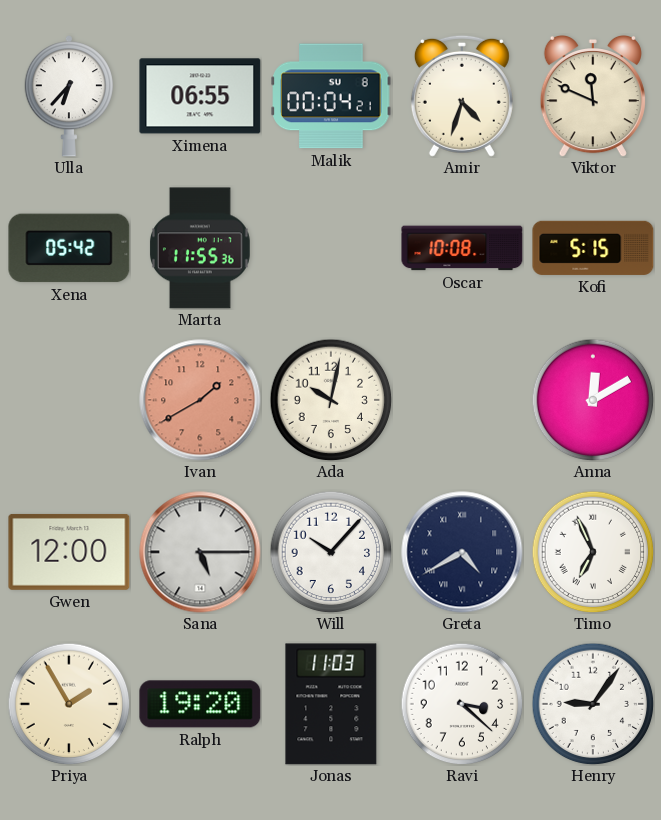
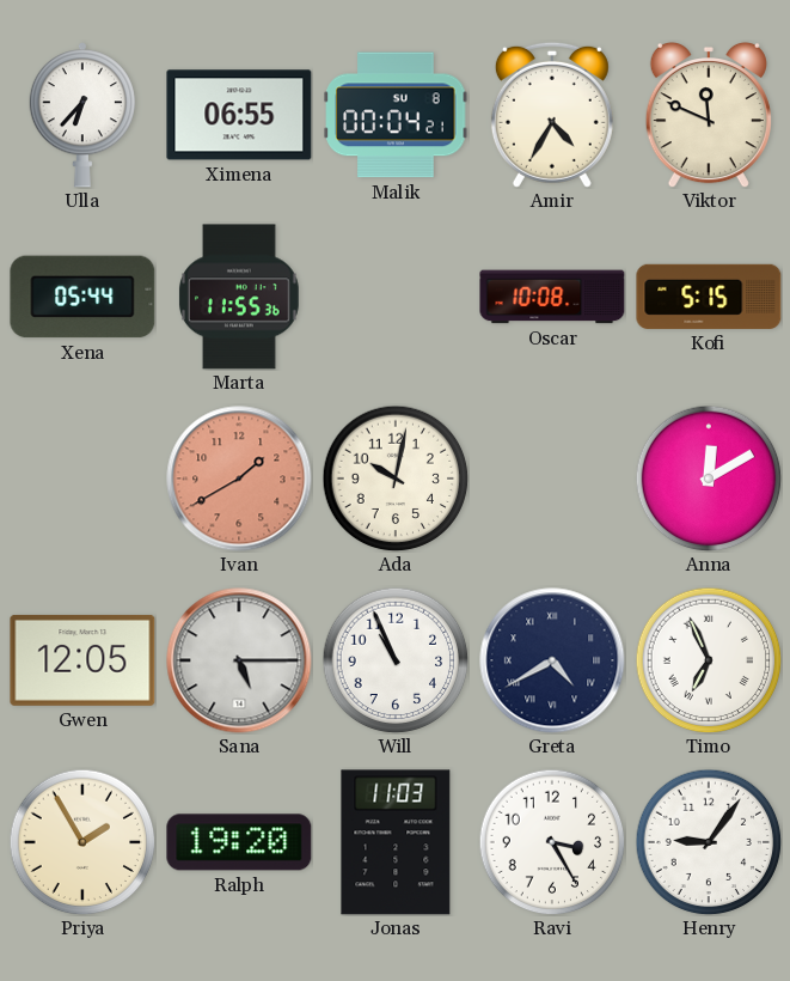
Amir: 4:33 -> 4:35 (552, 115)
Xena: 05:42 -> 05:44 (82, 297)
Gwen: 12:00 -> 12:05 (82, 660)
Will: 10:07 -> 10:56 (396, 660)
Ravi: 3:22 -> 3:25 (552, 842)
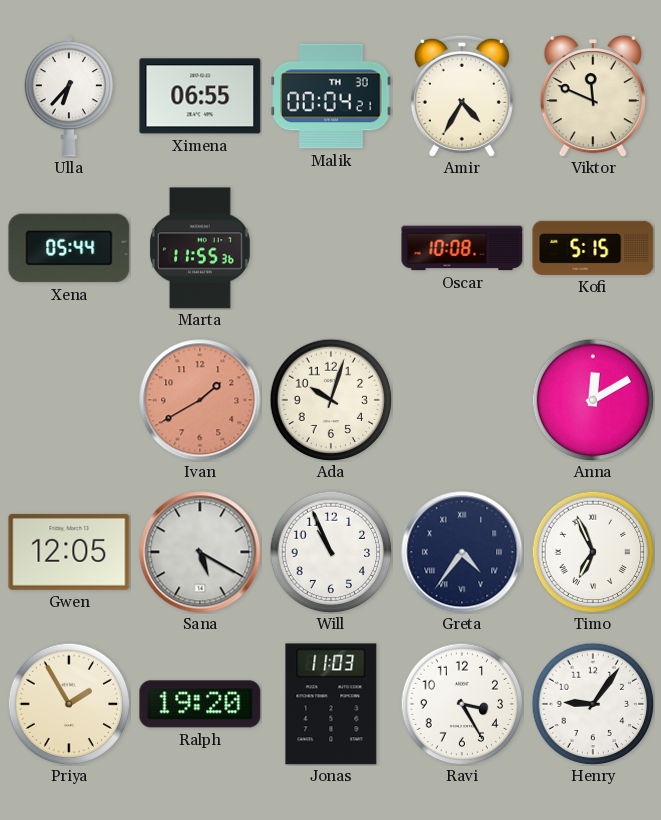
Malik date: SU 8 -> TH 30 (331, 96)
Ada: 10:02 -> 10:03 (331, 400)
Sana: 5:15 -> 5:20 (200, 552)
Greta: 4:40 -> 4:36 (462, 552)
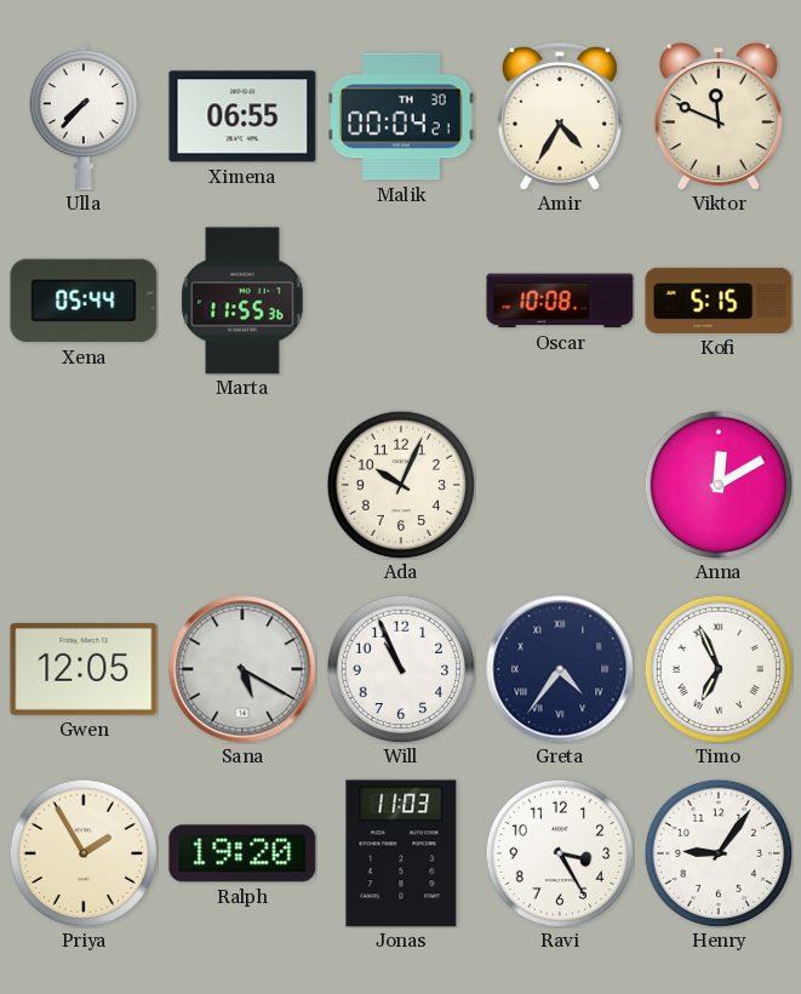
Ulla: 6:37 -> 7:37 (82, 116)
Ivan: 1:40 -> none (200, 400)
Ada: 10:03 -> 10:04 (401, 485)
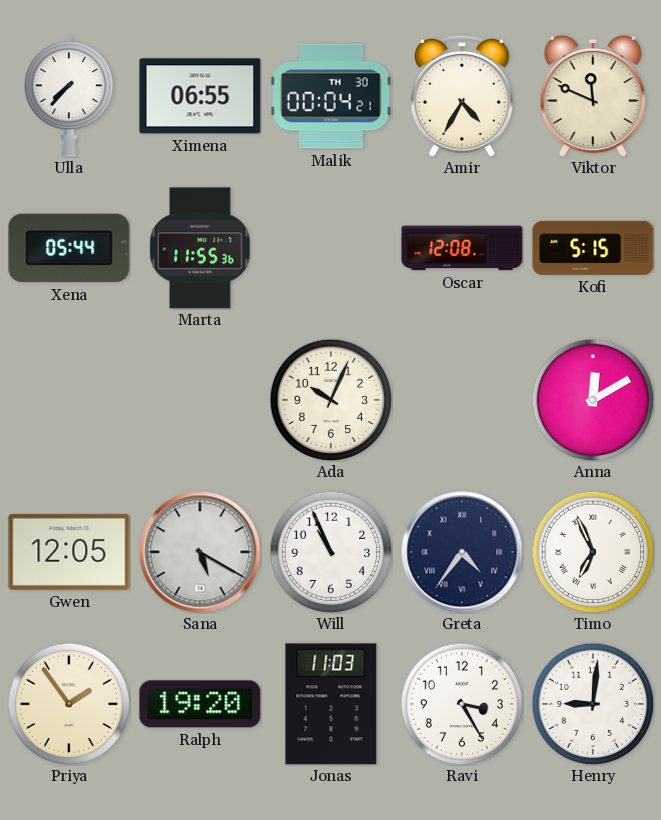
Oscar: 10:08 -> 12:08 (462, 248)
Priya: 1:55 -> 1:54 (69, 704)
Henry: 9:06 -> 9:01 (593, 704)
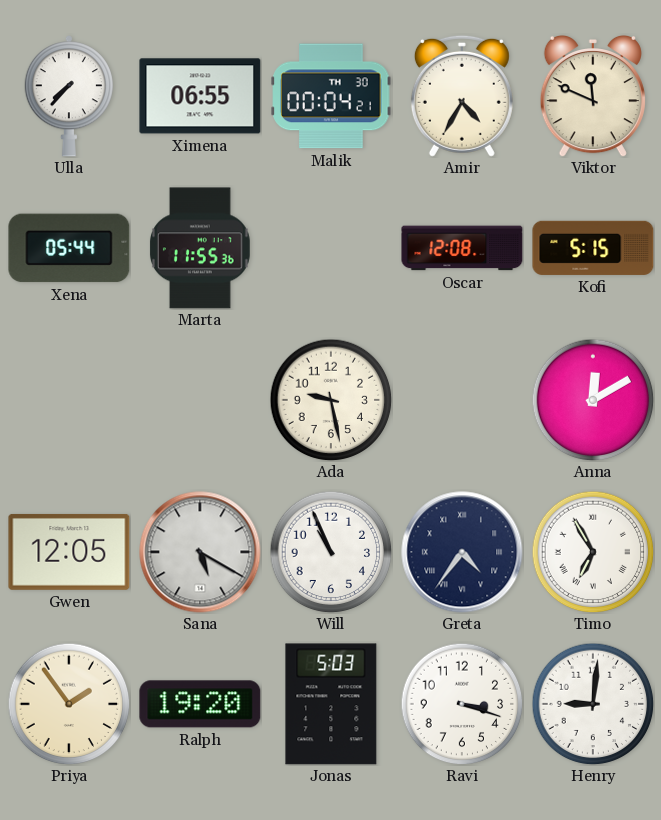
Ada: 10:04 -> 9:28 (331, 400)
Timo: 6:56 -> 6:55 (593, 552)
Jonas: 11:03 -> 5:03 (331, 704)
Ravi: 3:25 -> 3:18 (462, 704)
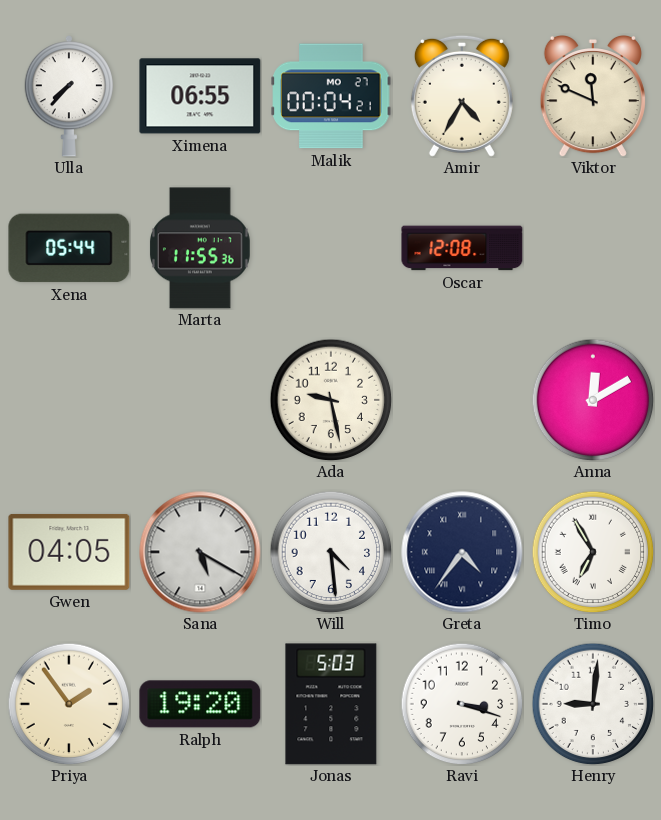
Malik date: TH 30 -> MO 27 (331, 96)
Kofi: 5:15 -> none (593, 248)
Gwen: 12:05 -> 04:05 (69, 552)
Will: 10:56 -> 4:29 (331, 552)
